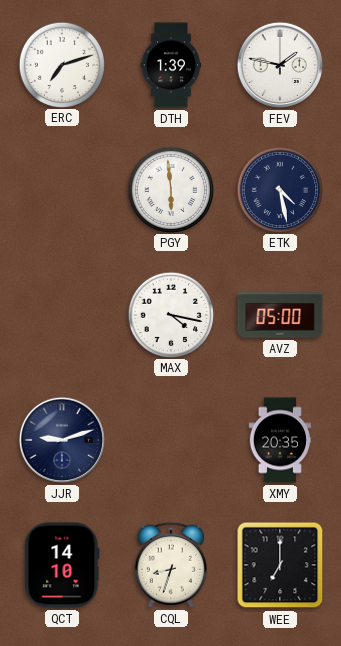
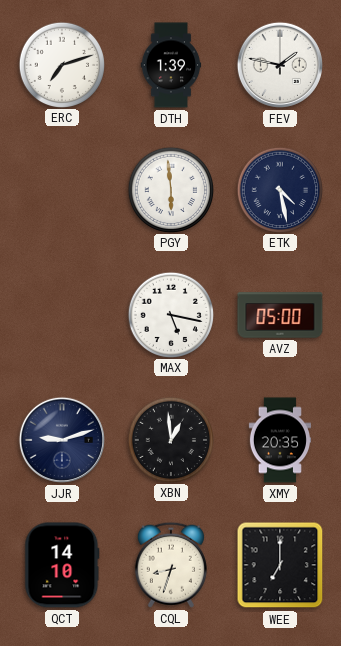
MAX: 4:17 -> 5:17 (170, 314)
XBN: none -> 12:59 (170, 439)
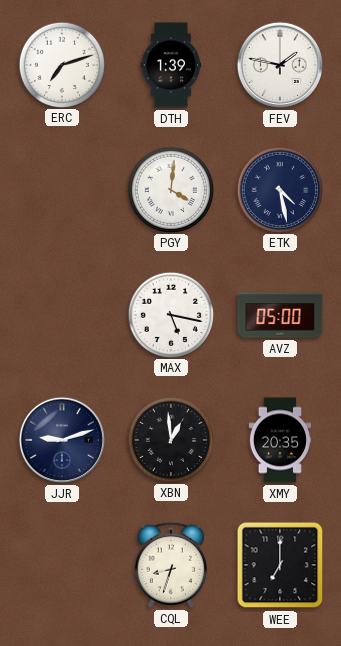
PGY: 5:59 -> 4:01 (170, 189)
QCT: 14:10 -> none (62, 565)
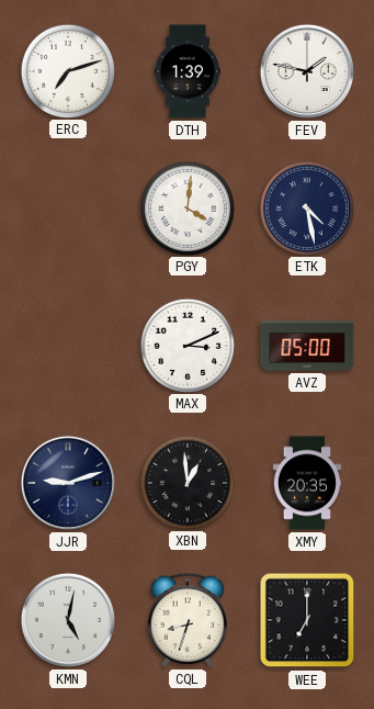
MAX: 5:17 -> 3:11 (186, 345)
KMN: none -> 5:02 (68, 620)
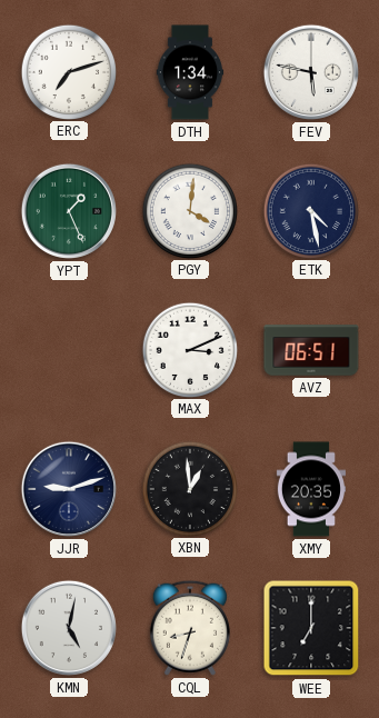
DTH: 1:39 -> 1:34 (190, 72)
FEV: 1:47 -> 5:47 (311, 72)
YPT: none -> 1:26 (69, 211)
AVZ: 05:00 -> 06:51 (311, 350)
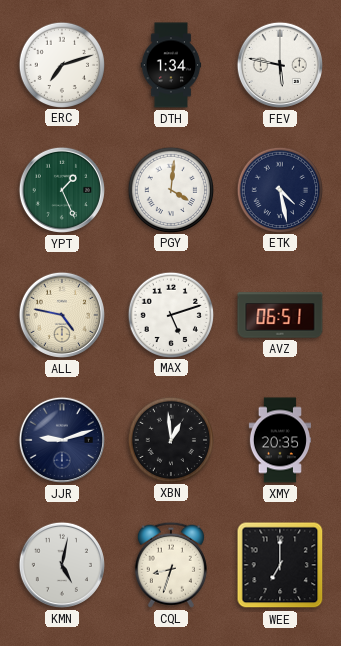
ALL: none -> 4:47 (62, 315)
MAX: 3:11 -> 5:12 (170, 314)
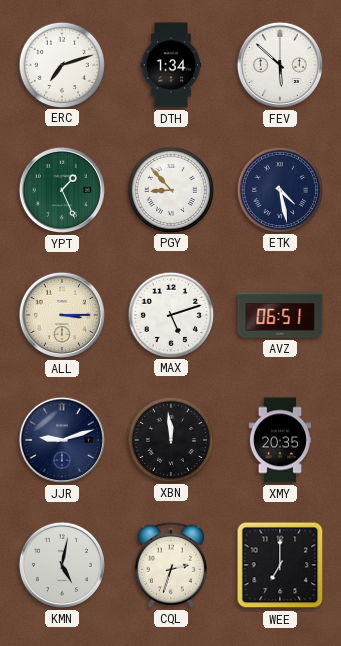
FEV: 5:47 -> 5:52 (280, 65)
PGY: 4:01 -> 8:53 (170, 189)
ALL: 4:47 -> 3:15 (62, 315)
XBN: 12:59 -> 11:59 (170, 439)
CQL: 8:33 -> 2:33 (171, 565)
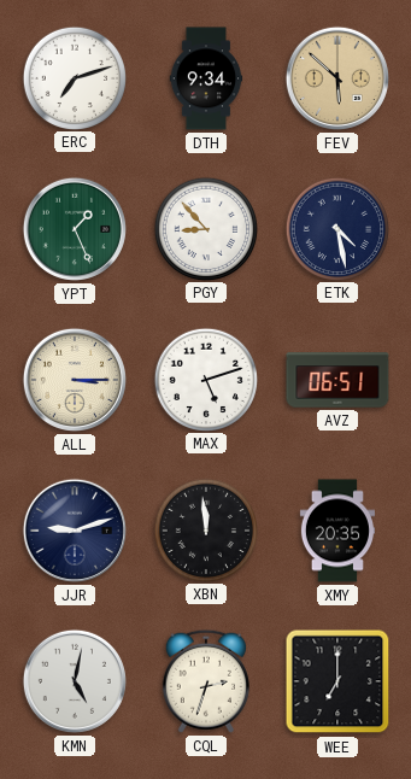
DTH: 1:34 -> 9:34 (206, 78)
FEV dial: white -> champagne (337, 78)
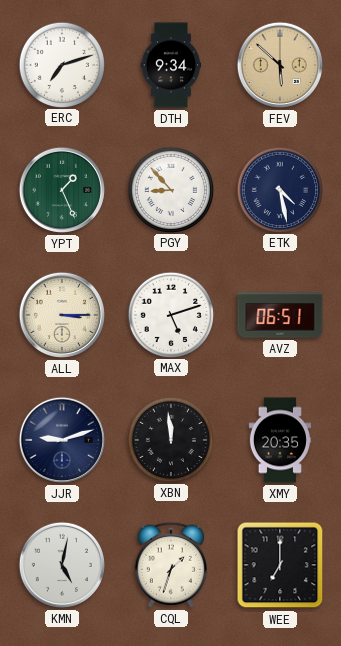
CQL: 2:33 -> 1:33 (171, 565)
